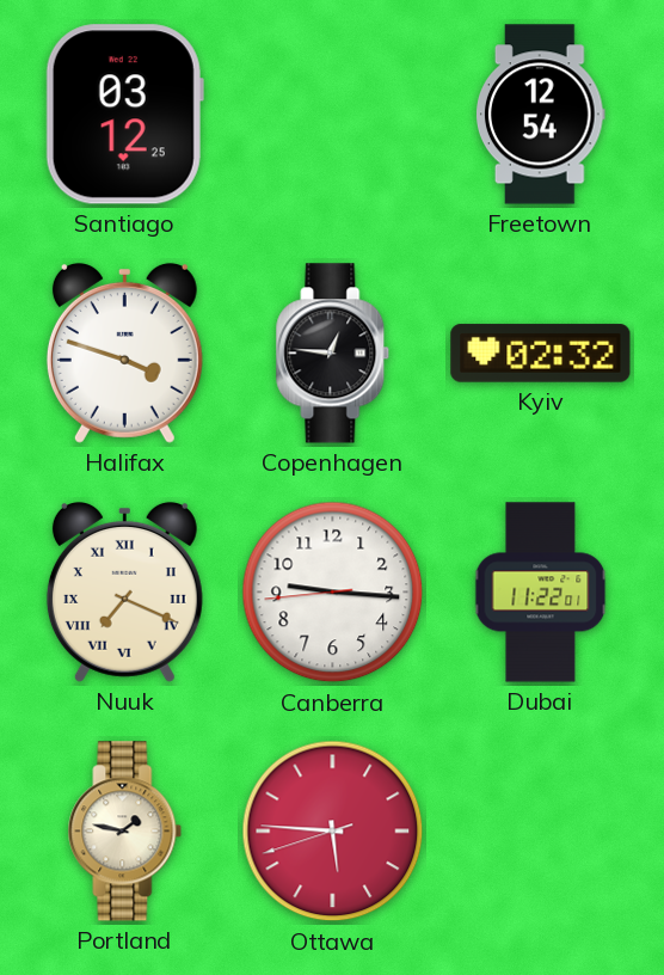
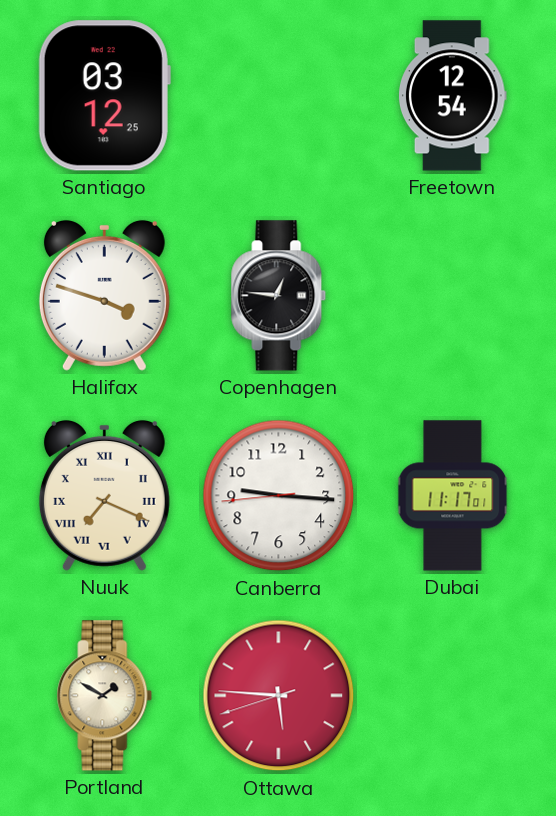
Kyiv: 02:32 -> none (541, 354)
Dubai: 11:22 -> 11:17 (453, 496)
Portland: 1:47 -> 1:50 (105, 696)
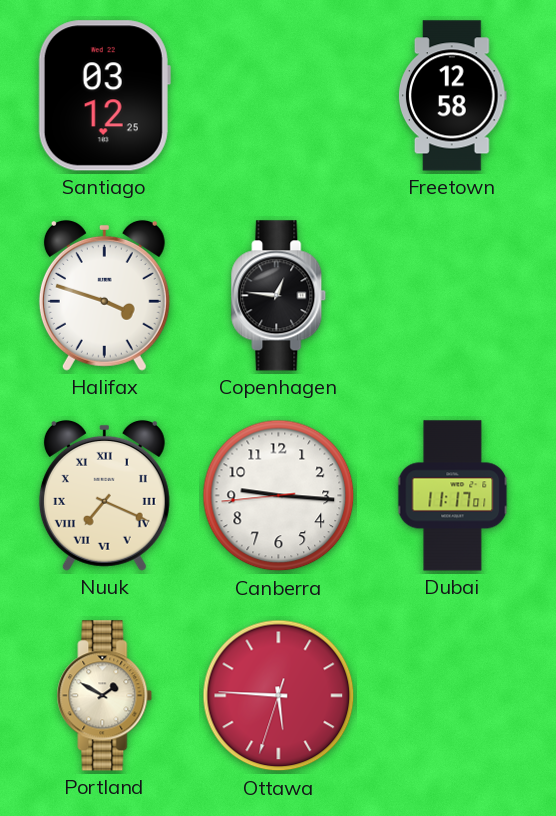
Freetown: 12:54 -> 12:58 (453, 96)
Ottawa: 5:45:42 -> 5:45:33 (279, 696)
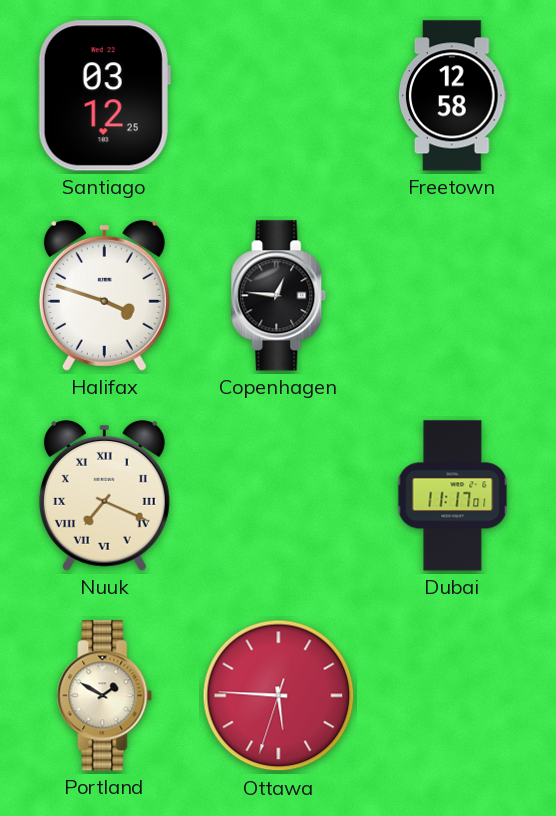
Canberra: 9:15 -> none (279, 496)
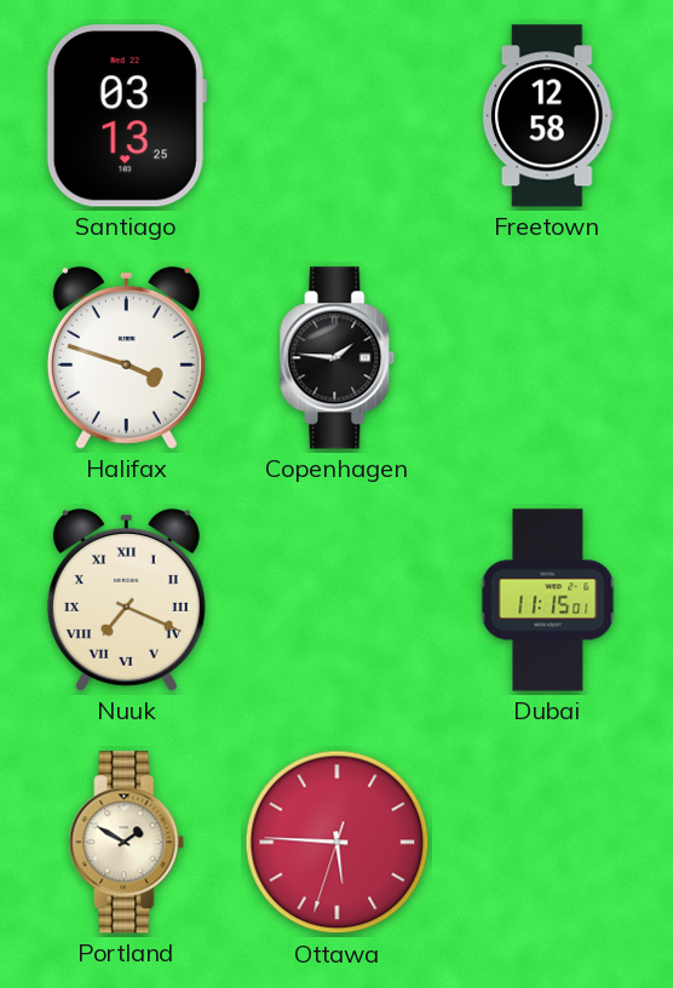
Santiago: 03:12 -> 03:13 (126, 116)
Copenhagen: 12:46 -> 1:46 (338, 358)
Dubai: 11:17 -> 11:15 (548, 601)
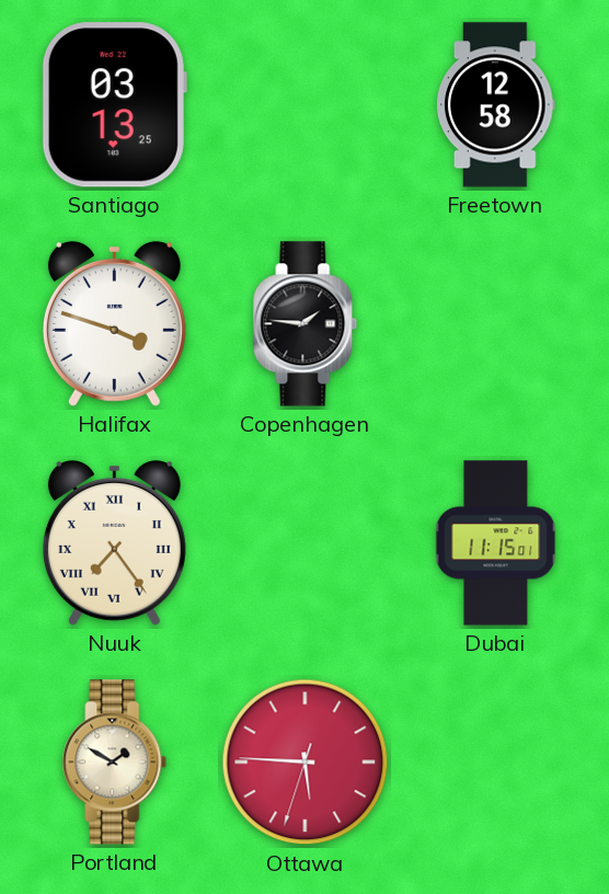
Nuuk: 7:19 -> 7:24 (114, 542)
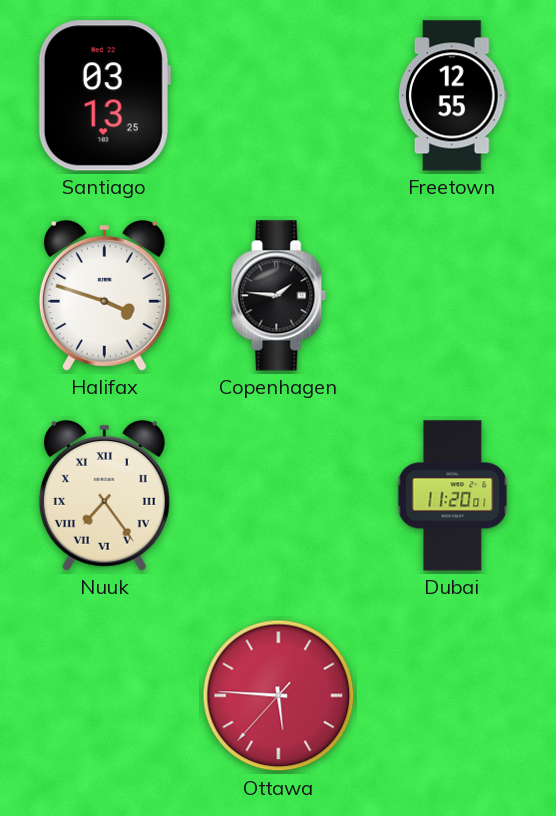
Freetown: 12:58 -> 12:55 (453, 96)
Dubai: 11:15 -> 11:20 (453, 496)
Portland: 1:50 -> none (115, 763)
Ottawa: 5:45:33 -> 5:45:37 (279, 696)
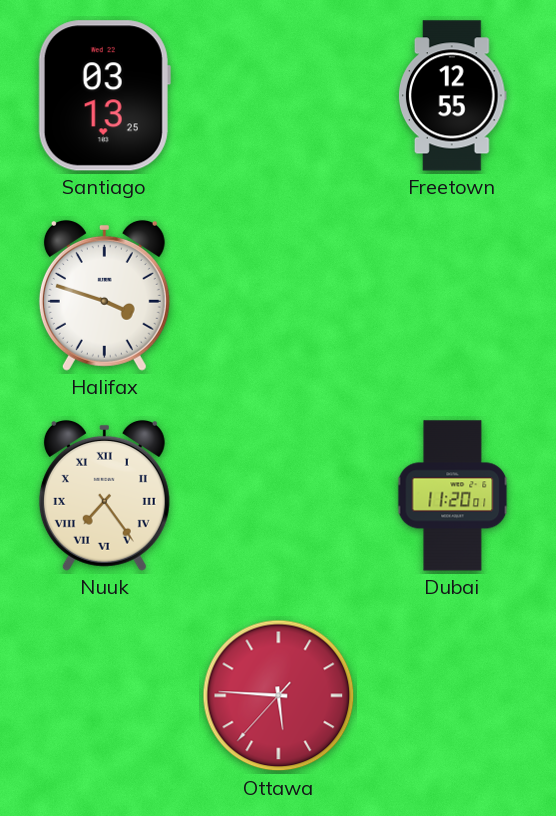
Copenhagen: 1:46 -> none (279, 296)
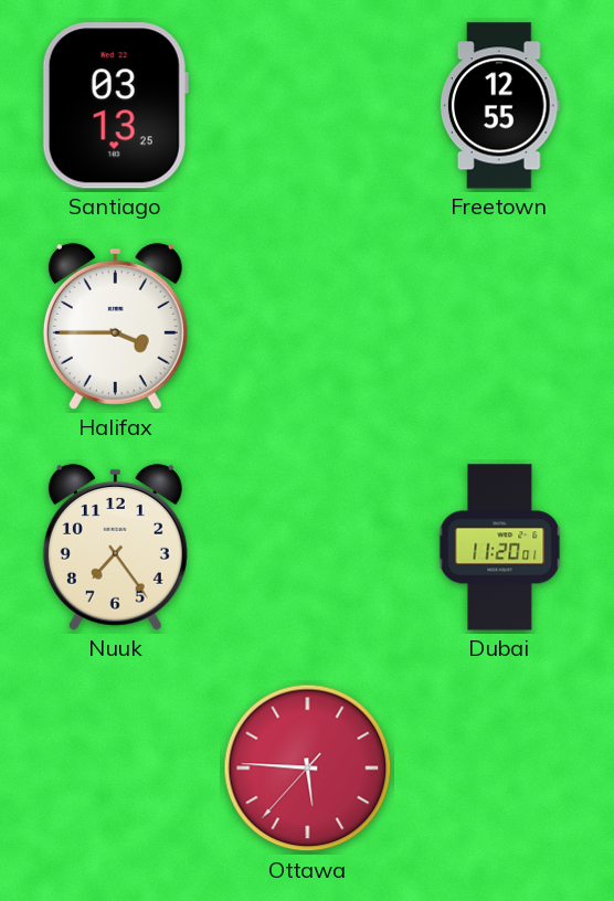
Halifax: 3:48 -> 3:45 (115, 326)
Nuuk numerals: Roman -> Arabic (115, 547)
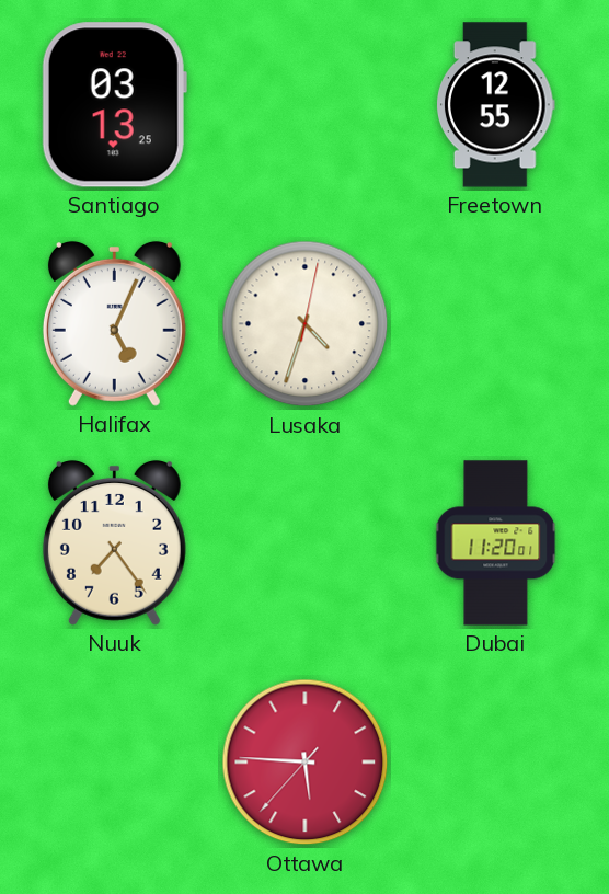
Halifax: 3:45 -> 5:04 (114, 323)
Lusaka: none -> 4:33 (306, 324)
